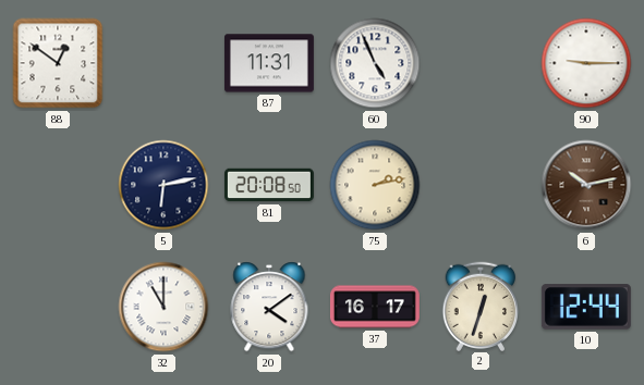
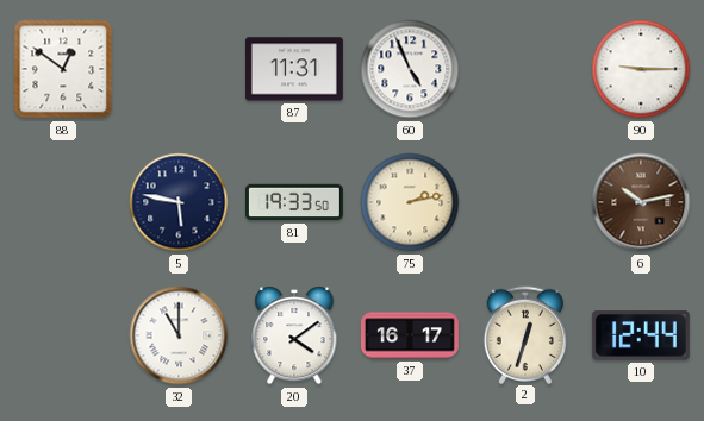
5: 6:13 -> 5:47 (179, 202)
81: 20:08 -> 19:33 (294, 202)
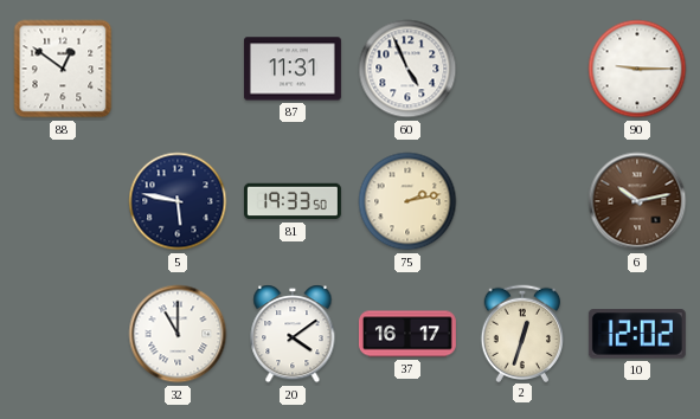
10: 12:44 -> 12:02 (637, 334)
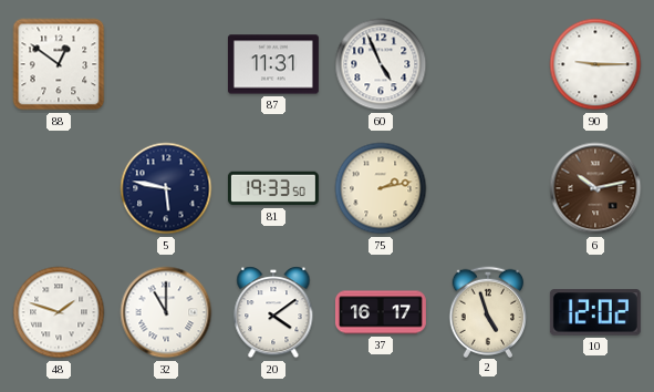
48: none -> 1:48 (59, 312)
2: 12:33 -> 4:57 (487, 311)
